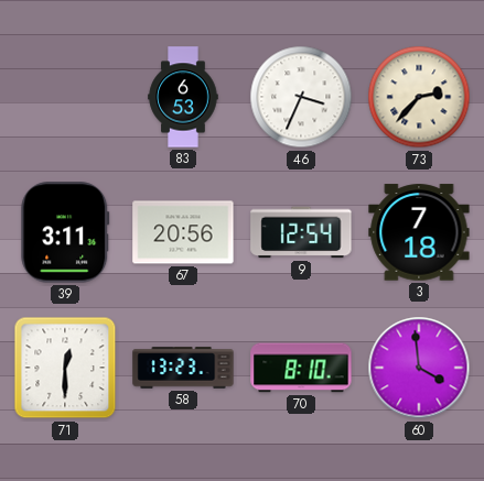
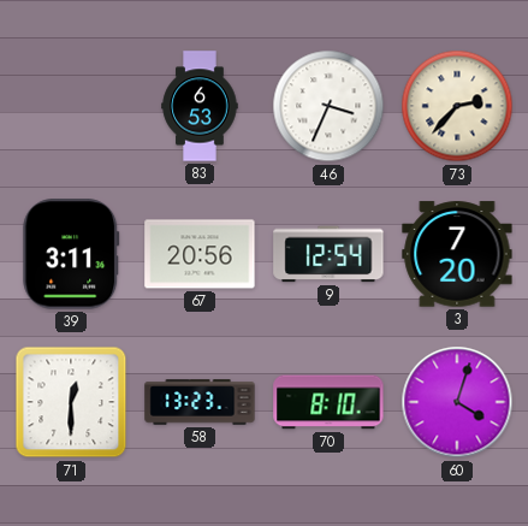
3: 7:18 -> 7:20 (457, 254)
60: 3:59 -> 4:03 (457, 402)
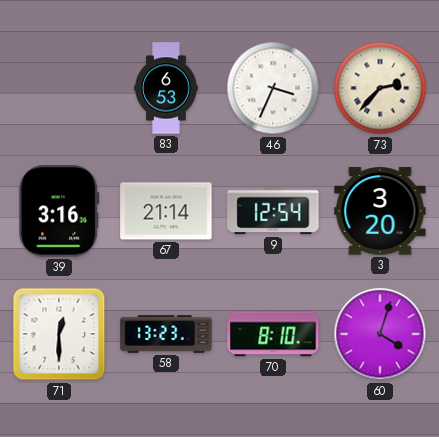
39: 3:11 -> 3:16 (59, 211)
67: 20:56 -> 21:14 (166, 211)
3: 7:20 -> 3:20 (380, 211)
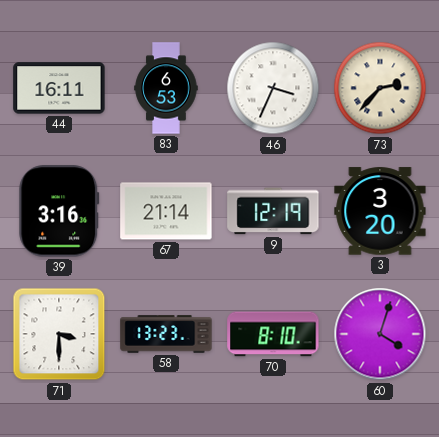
44: none -> 16:11 (59, 88)
9: 12:54 -> 12:19 (273, 211)
71: 12:30 -> 3:30 (59, 334)
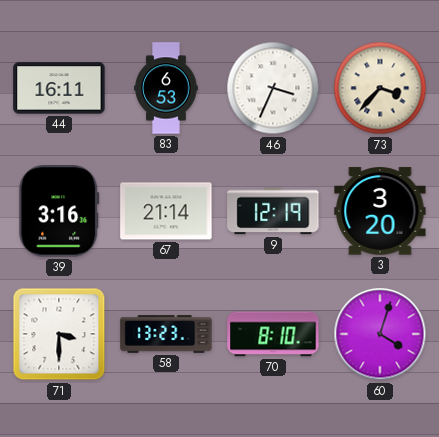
73: 2:37 -> 3:37 (380, 88)
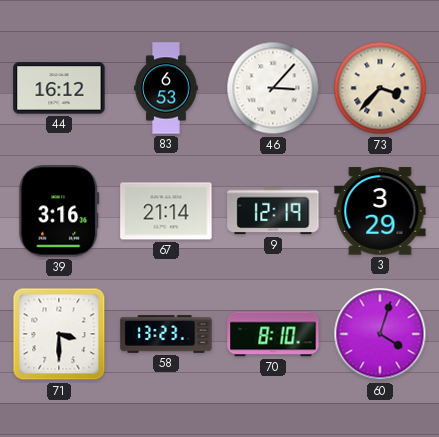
44: 16:11 -> 16:12 (59, 88)
46: 3:34 -> 3:07 (273, 88)
3: 3:20 -> 3:29 (380, 211)
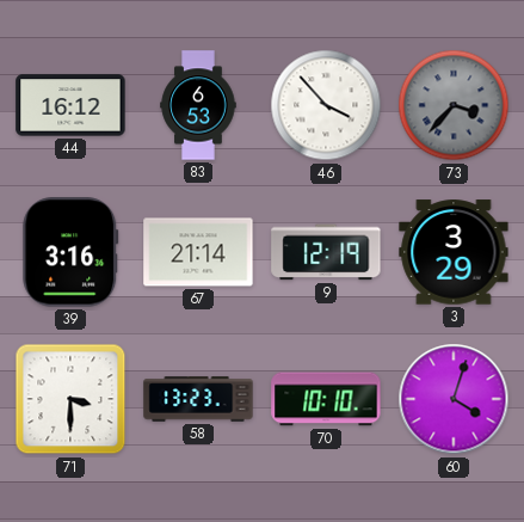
46: 3:07 -> 3:53 (326, 105)
73 dial: cream -> grey (454, 105)
70: 8:10 -> 10:10 (326, 399)
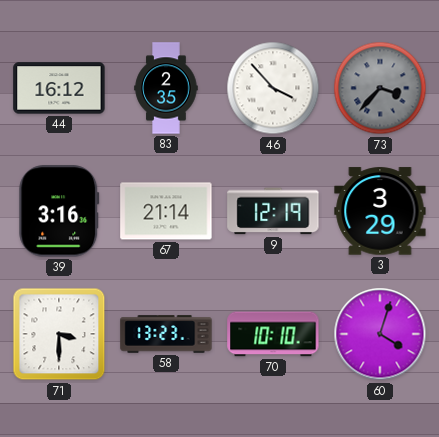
83: 6:53 -> 2:35 (166, 88)
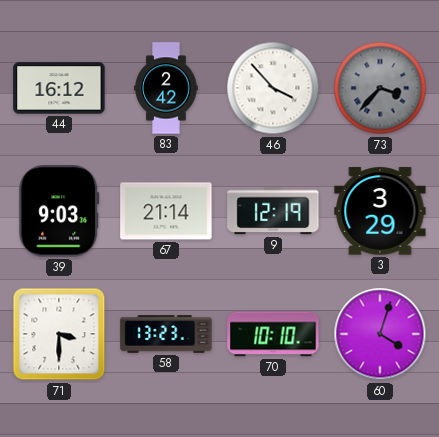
83: 2:35 -> 2:42 (166, 88)
39: 3:16 -> 9:03 (59, 211)
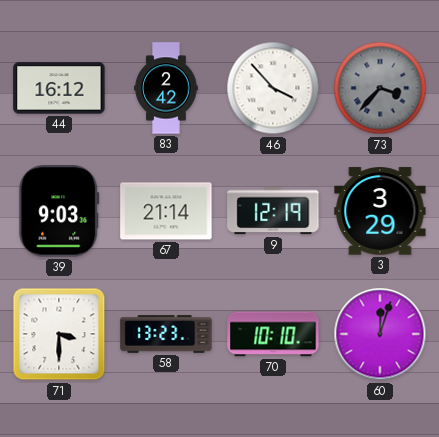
60: 4:03 -> 12:03 (380, 334)
